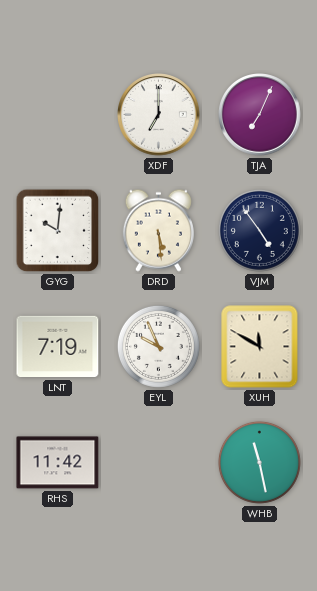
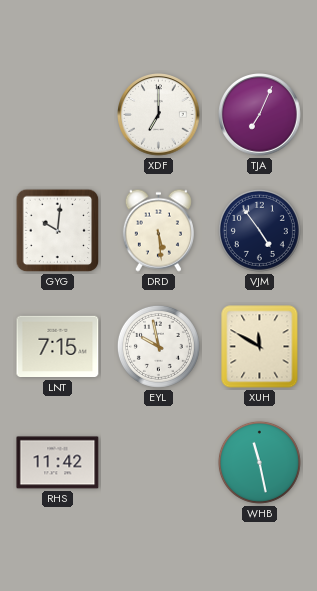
LNT: 7:19 -> 7:15 (58, 347)
EYL: 9:56 -> 9:58 (158, 346)
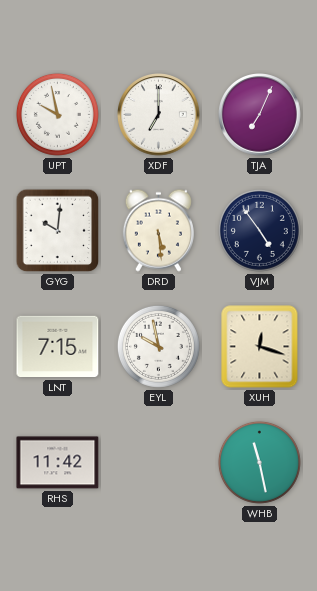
UPT: none -> 9:58 (57, 114)
XUH: 11:50 -> 12:18 (260, 347)
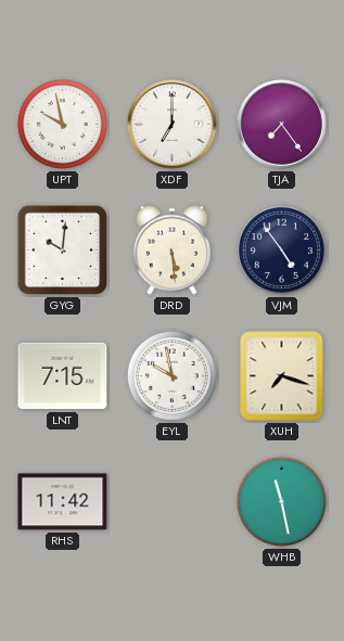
TJA: 7:04 -> 7:24 (282, 125)
XUH: 12:18 -> 7:18 (282, 376)
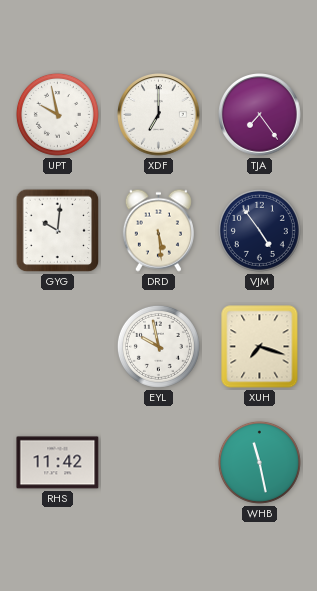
LNT: 7:15 -> none (63, 376)
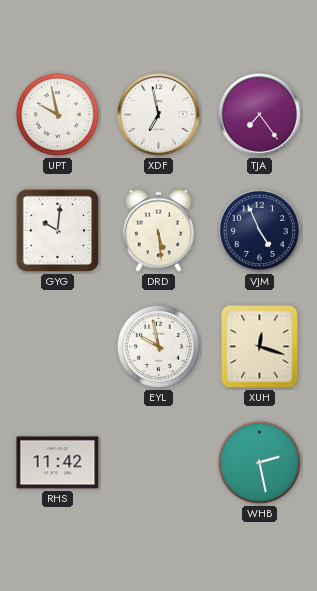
XDF: 7:00 -> 6:58 (159, 115)
VJM: 4:54 -> 4:56 (259, 230)
XUH: 7:18 -> 12:18 (260, 347)
WHB: 11:28 -> 2:28 (259, 462)
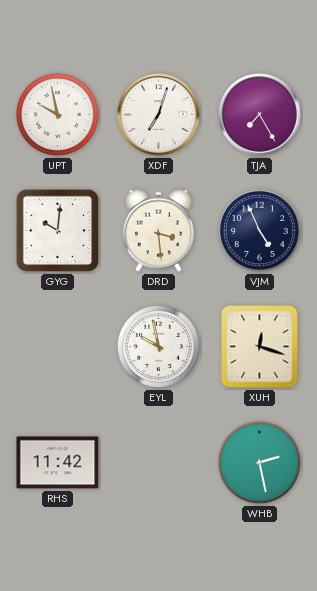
XDF: 6:58 -> 7:03 (159, 115)
TJA: 7:24 -> 7:25 (260, 115)
DRD: 5:29 -> 3:29 (158, 230)
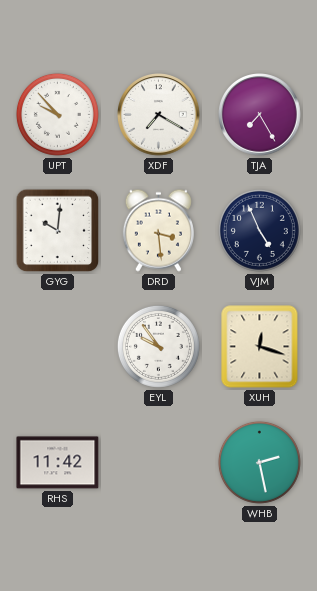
UPT: 9:58 -> 9:53 (57, 114)
XDF: 7:03 -> 7:20 (159, 115)
EYL: 9:58 -> 9:54 (158, 346)
